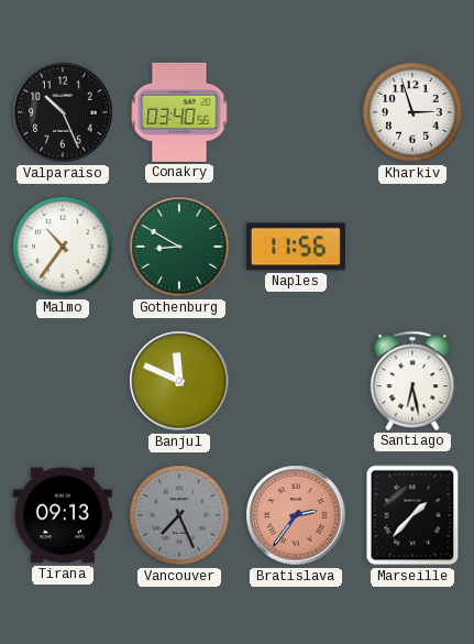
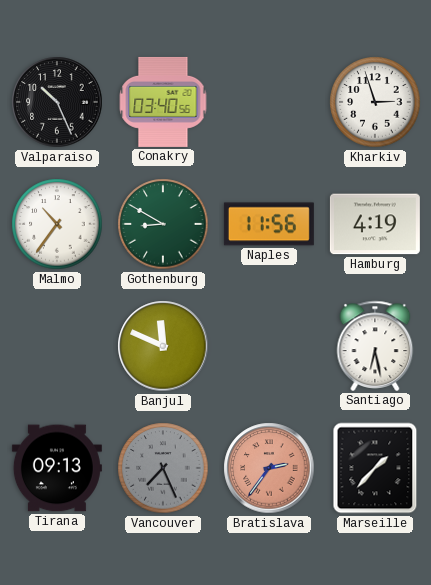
Hamburg: none -> 4:19 (375, 224)
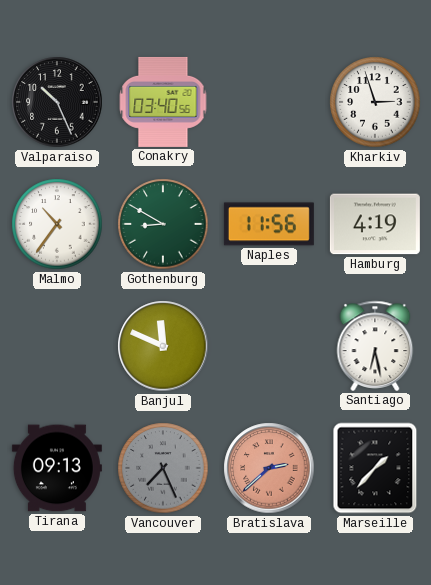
Bratislava: 2:36 -> 2:38 (269, 468)
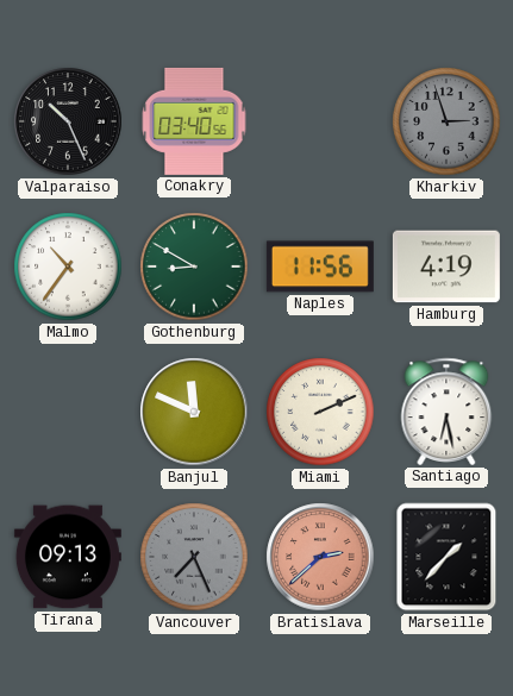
Kharkiv dial: white -> grey (446, 121)
Miami: none -> 2:11 (320, 412)
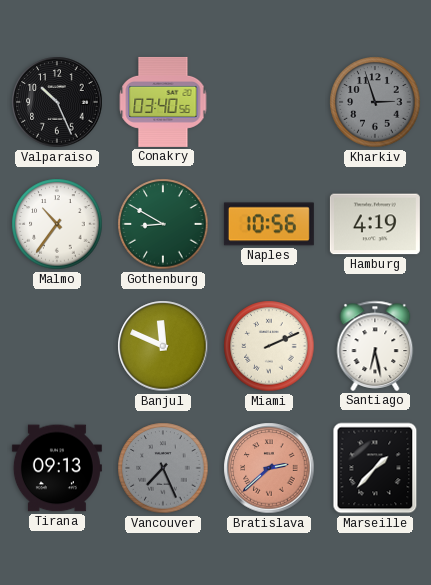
Naples: 11:56 -> 10:56 (269, 224)
